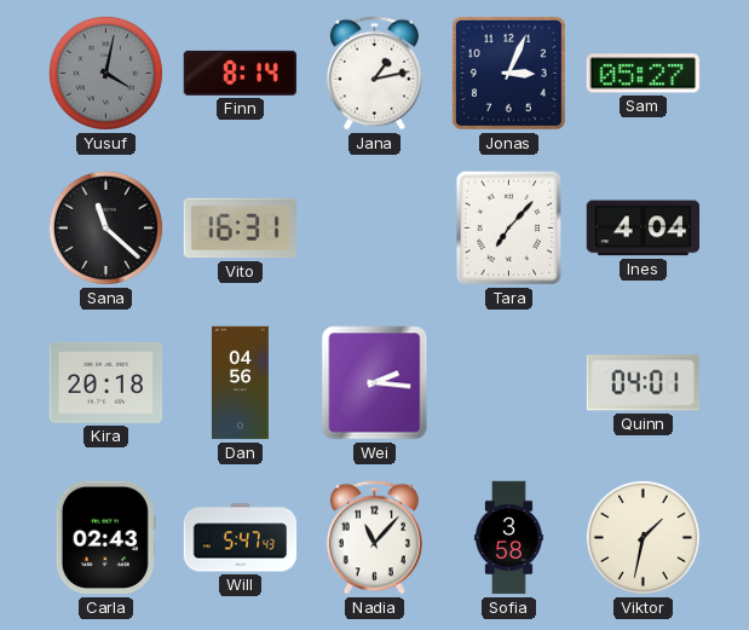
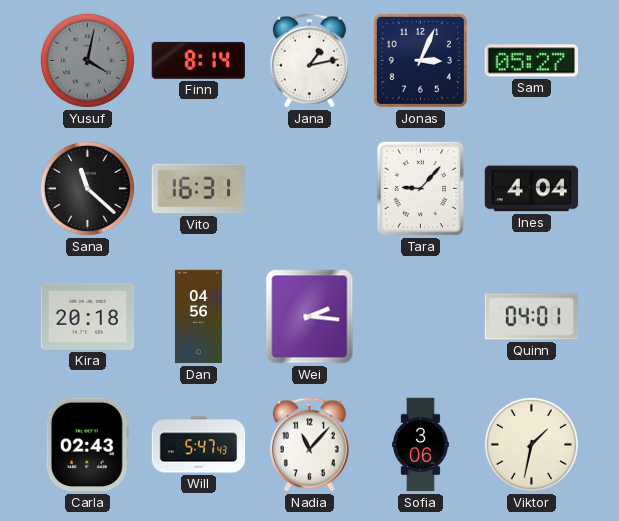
Tara: 7:07 -> 9:07 (421, 189)
Sofia: 3:58 -> 3:06 (421, 445)
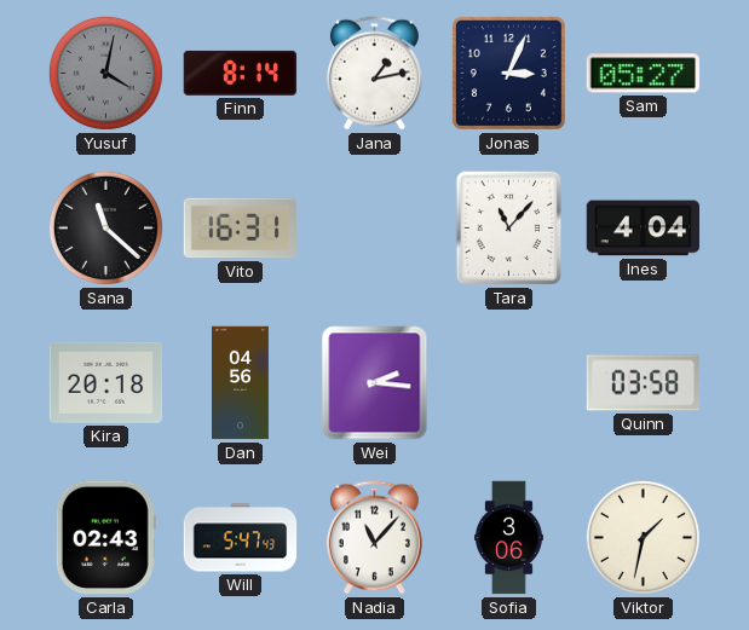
Tara: 9:07 -> 11:07 (509, 229)
Quinn: 04:01 -> 03:58 (644, 383)
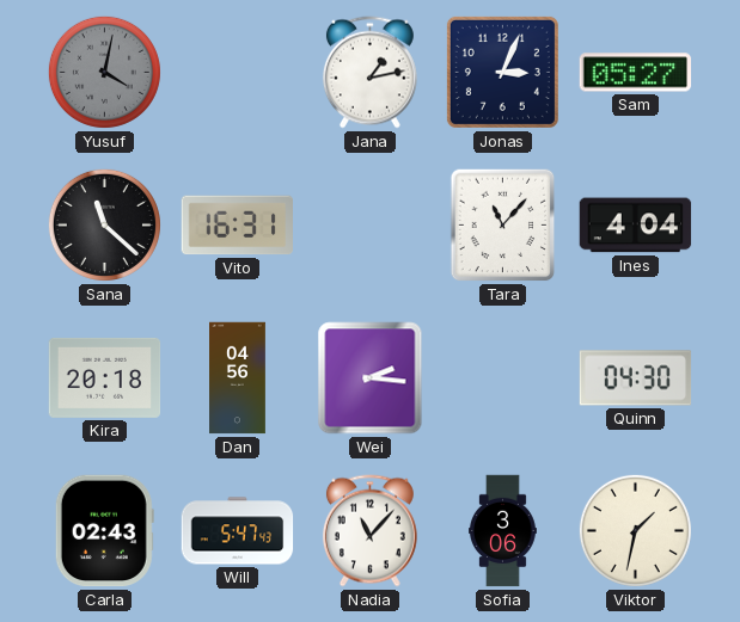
Finn: 8:14 -> none (240, 73)
Quinn: 03:58 -> 04:30 (636, 378)
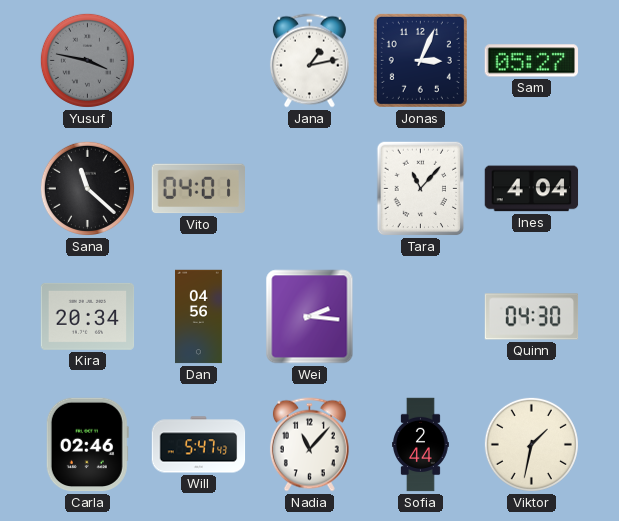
Yusuf: 4:02 -> 3:47 (87, 60)
Vito: 16:31 -> 04:01 (199, 189)
Kira: 20:18 -> 20:34 (88, 316)
Carla: 02:43 -> 02:46 (87, 445)
Sofia: 3:06 -> 2:44 (421, 445)
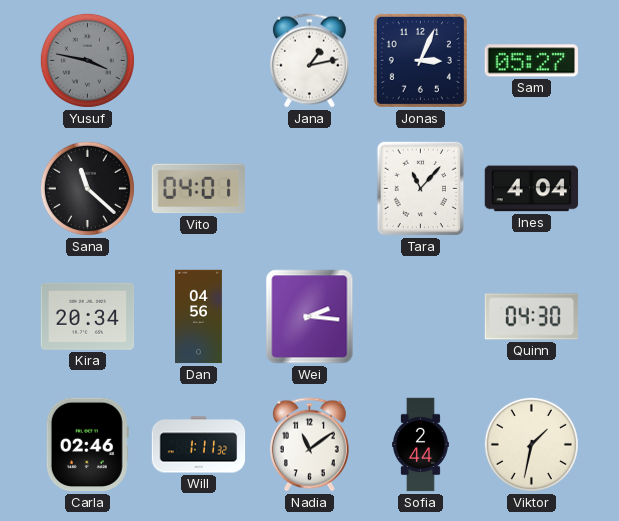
Will: 5:47 -> 1:11 (199, 445)
Nadia: 11:07 -> 11:09 (309, 445)
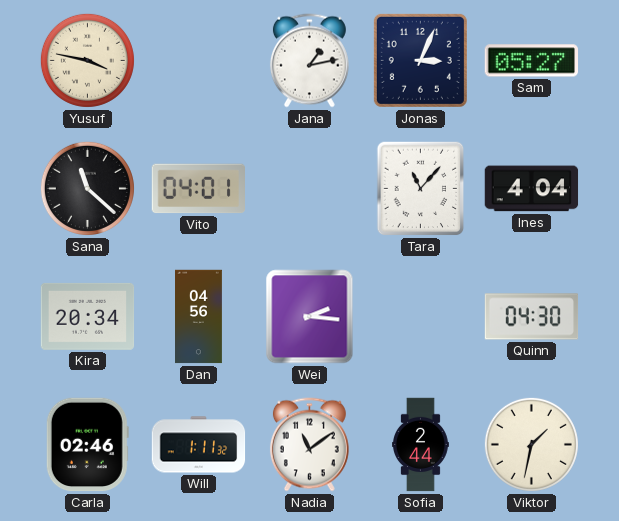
Yusuf dial: grey -> cream (87, 60)
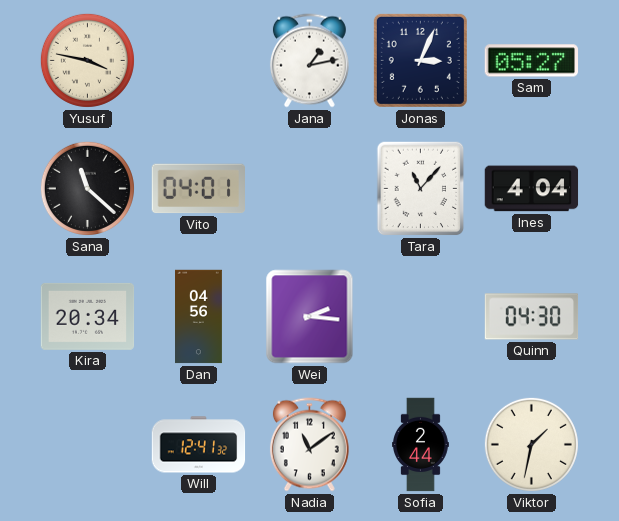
Carla: 02:46 -> none (87, 445)
Will: 1:11 -> 12:41 (199, 445)
